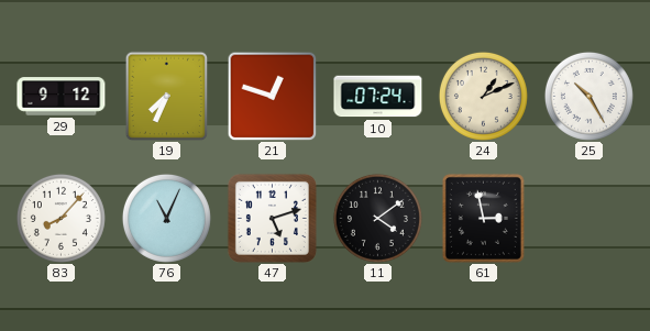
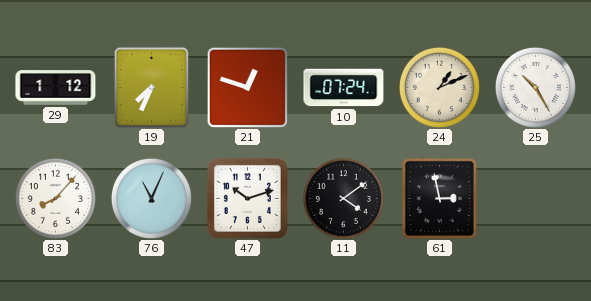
29: 9:12 -> 1:12 (56, 88)
47: 5:12 -> 10:12 (247, 198)
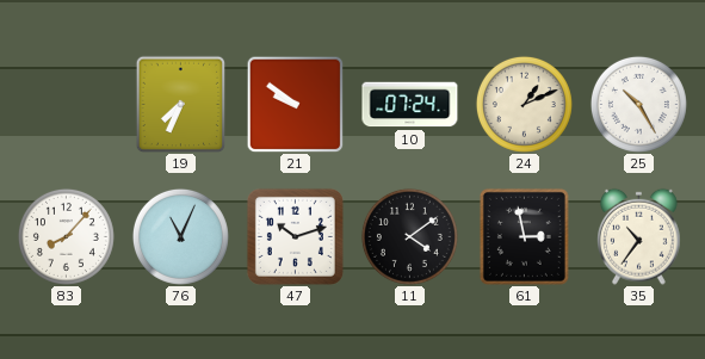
29: 1:12 -> none (56, 88)
21: 12:48 -> 9:51 (295, 104)
35: none -> 10:36 (639, 236)
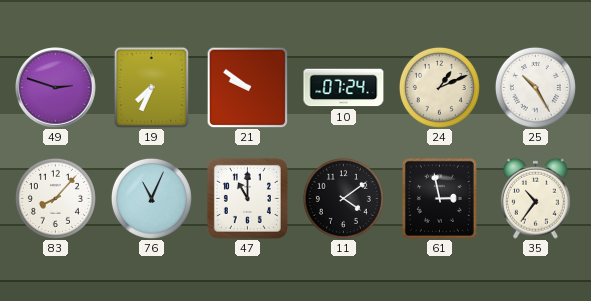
49: none -> 2:48 (56, 88)
47: 10:12 -> 11:00 (247, 198)
